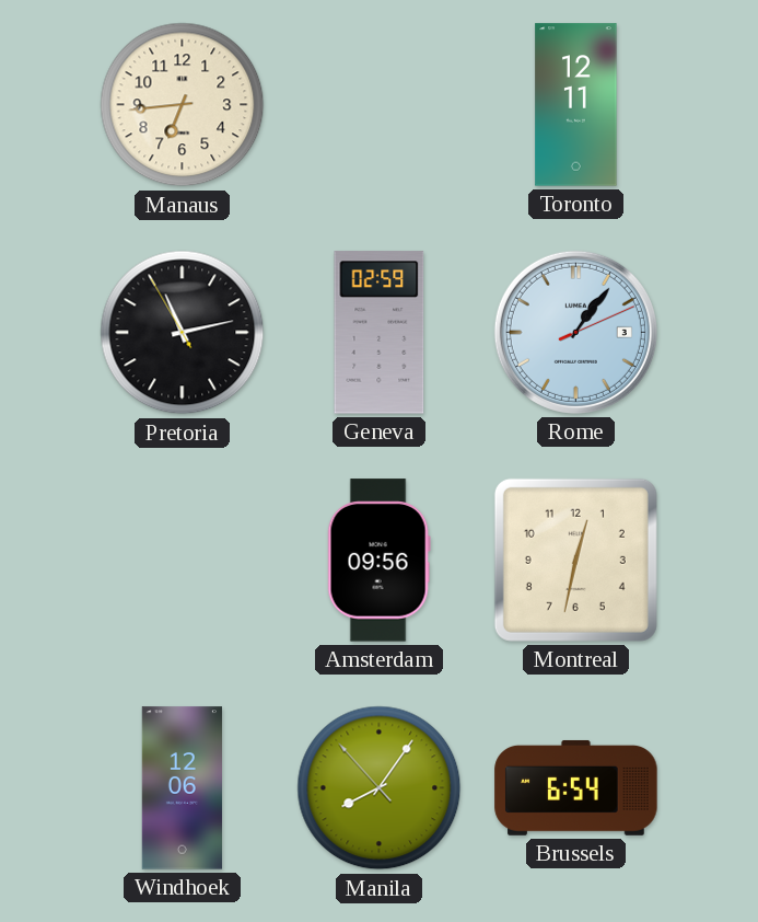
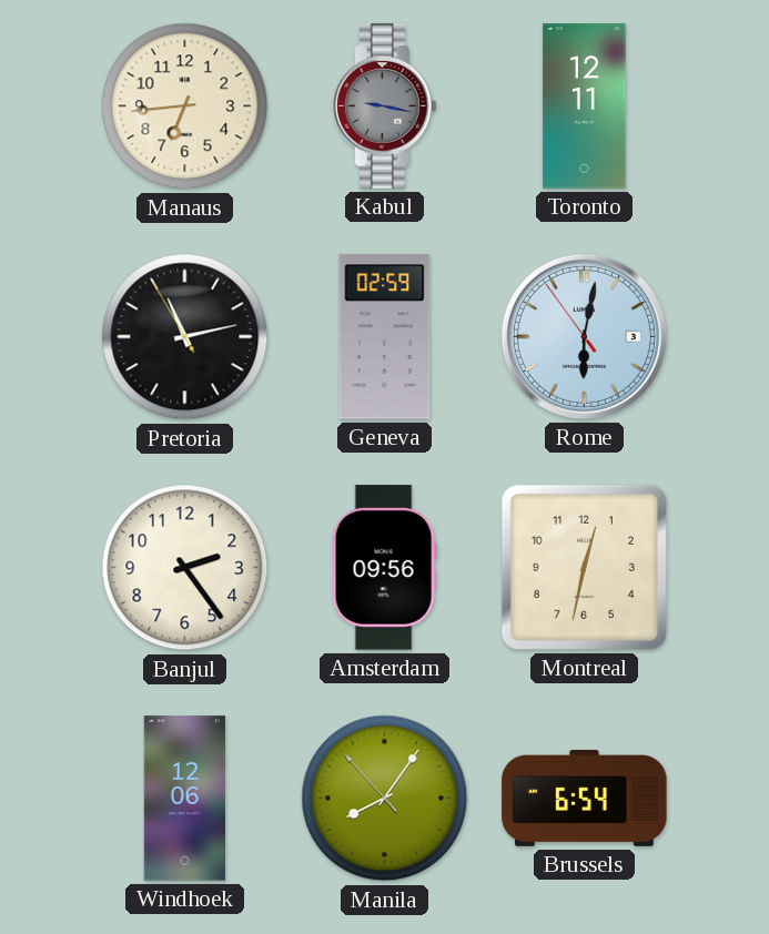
Kabul: none -> 9:17 (384, 106)
Rome: 1:06 -> 6:01 (584, 336)
Banjul: none -> 2:24 (185, 568)
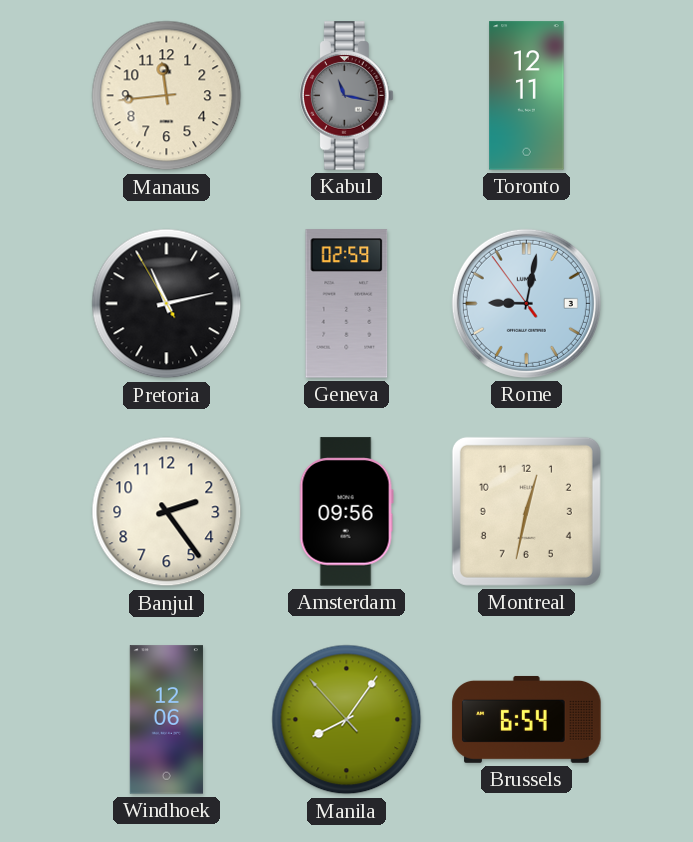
Manaus: 6:44 -> 11:44 (167, 96)
Kabul: 9:17 -> 11:17 (346, 96)
Rome: 6:01 -> 9:01 (526, 303)
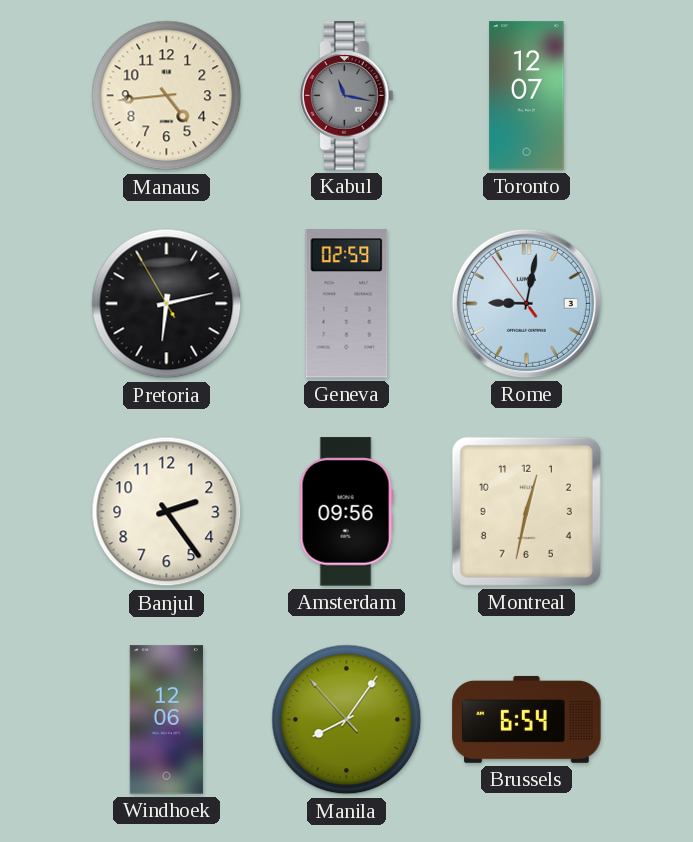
Manaus: 11:44 -> 4:44 (167, 96)
Toronto: 12:11 -> 12:07 (527, 96)
Pretoria: 11:12 -> 6:12 (167, 304)
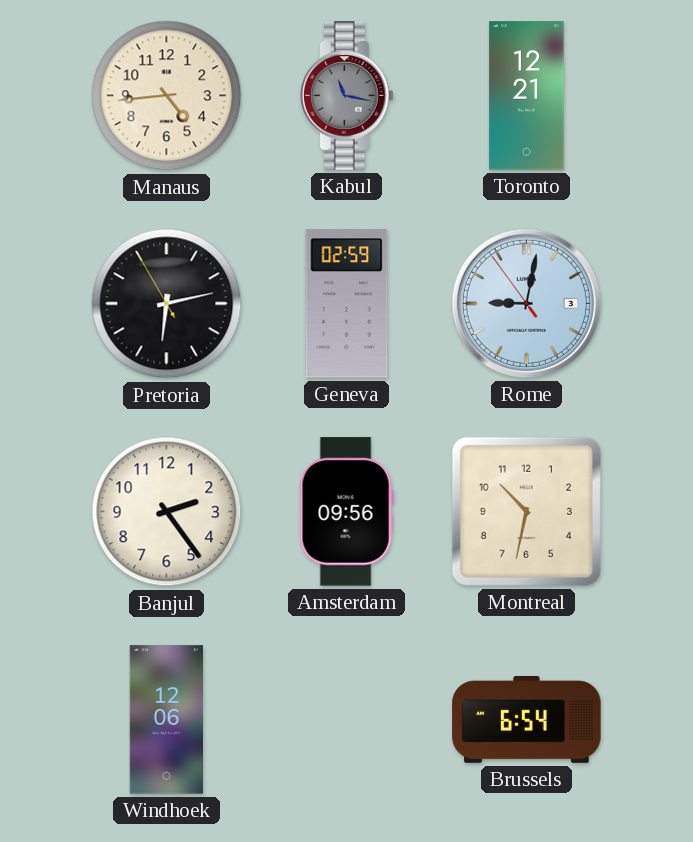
Toronto: 12:07 -> 12:21 (527, 96)
Montreal: 12:32 -> 10:32 (526, 511)
Manila: 8:05 -> none (347, 720)
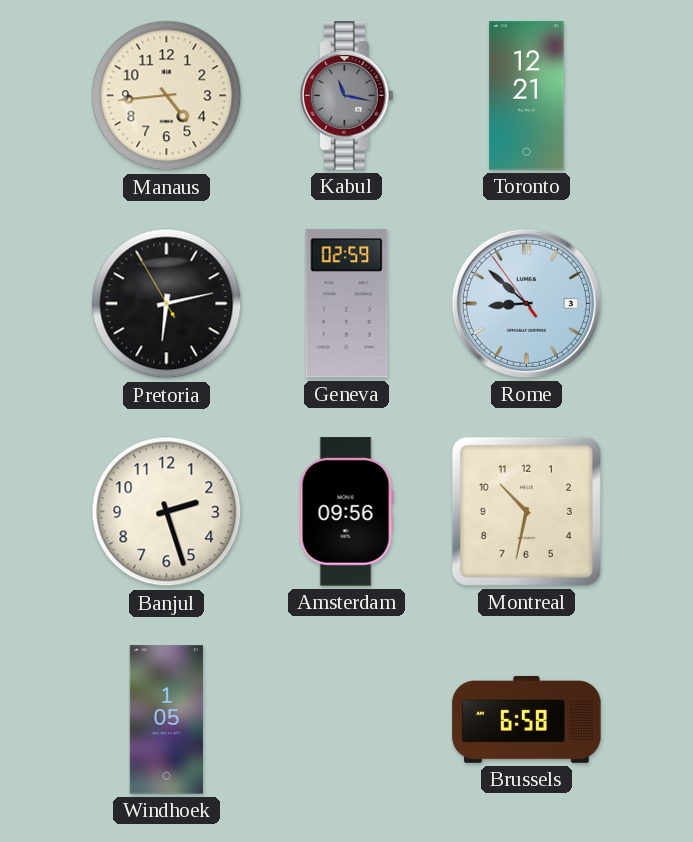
Rome: 9:01 -> 8:51 (526, 303)
Banjul: 2:24 -> 2:27 (167, 512)
Windhoek: 12:06 -> 1:05 (166, 720)
Brussels: 6:54 -> 6:58 (527, 719)
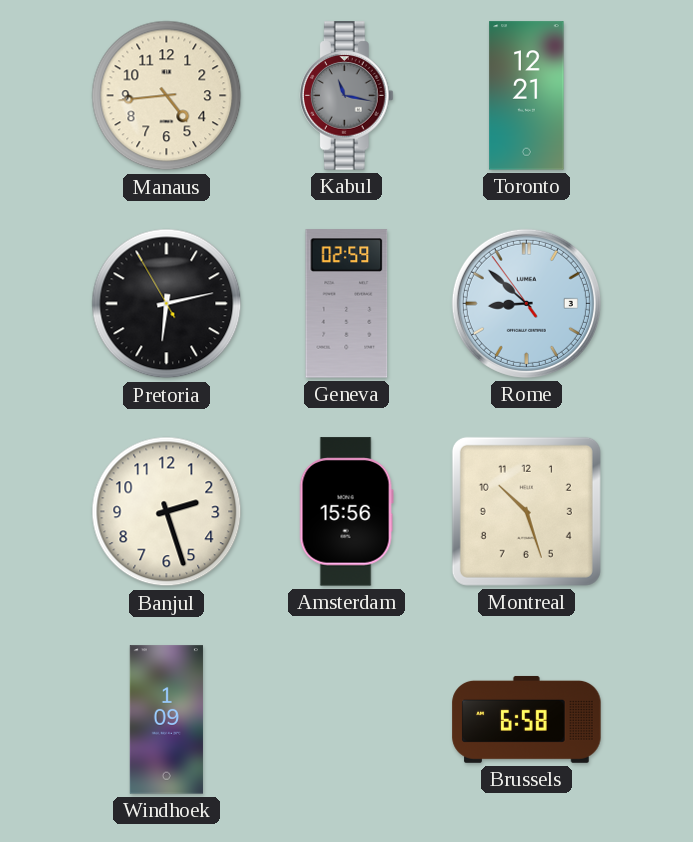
Amsterdam: 09:56 -> 15:56 (346, 512)
Montreal: 10:32 -> 10:27 (526, 511)
Windhoek: 1:05 -> 1:09 (166, 720)
